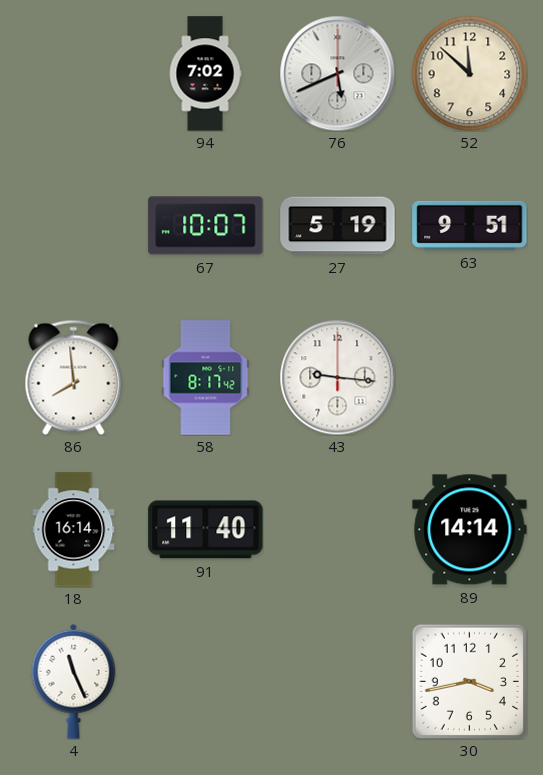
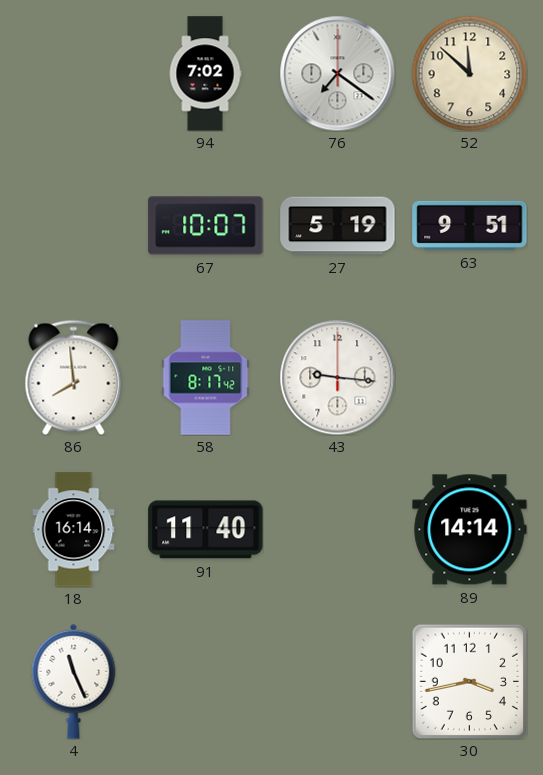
76: 5:41 -> 7:21 (337, 73)
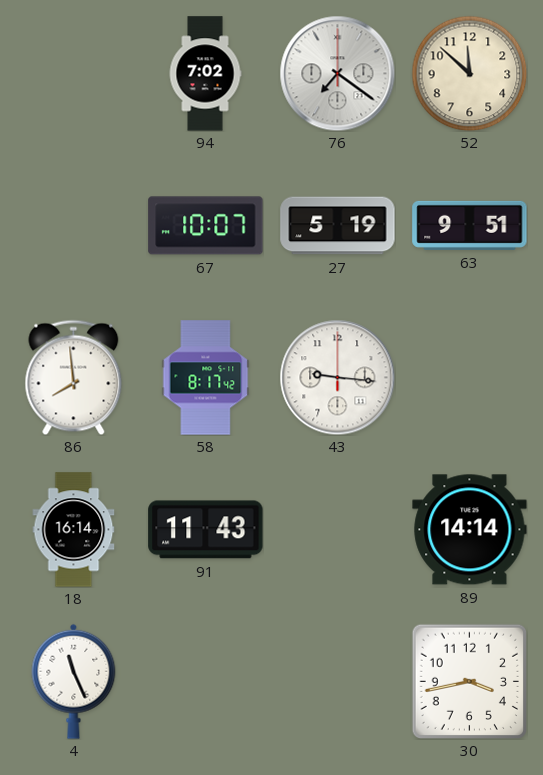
91: 11:40 -> 11:43 (206, 530)
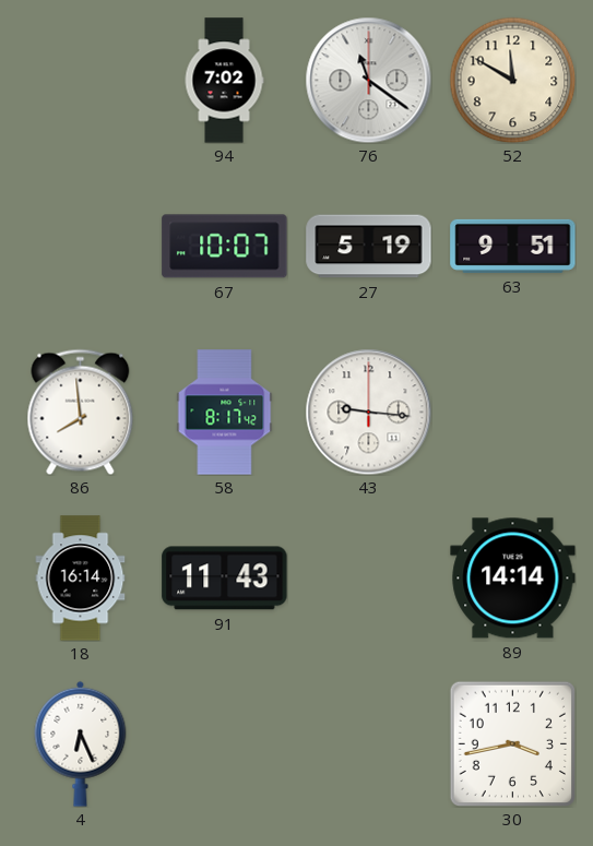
76: 7:21 -> 11:21 (368, 80)
52: 11:52 -> 11:50 (512, 80)
4: 11:26 -> 6:26 (81, 743)
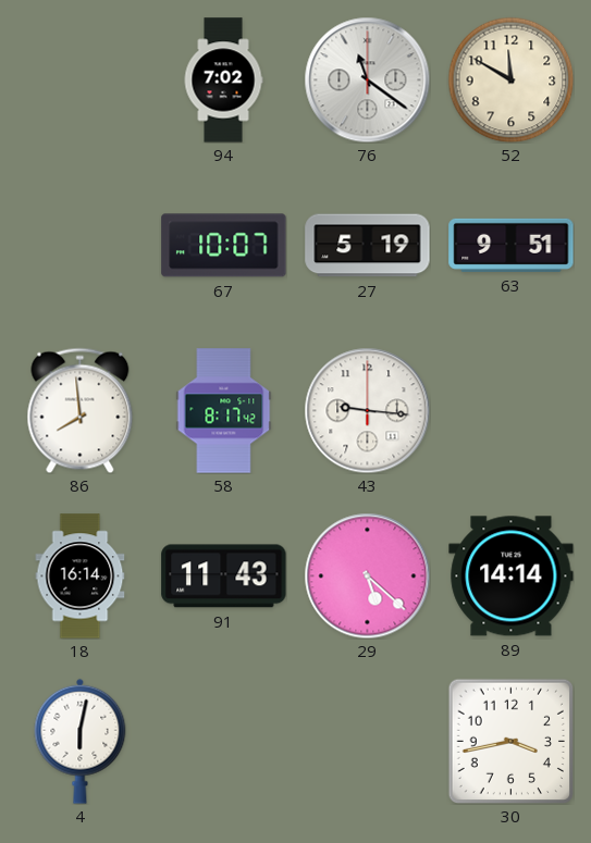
29: none -> 5:22 (367, 575)
4: 6:26 -> 6:02 (81, 741)
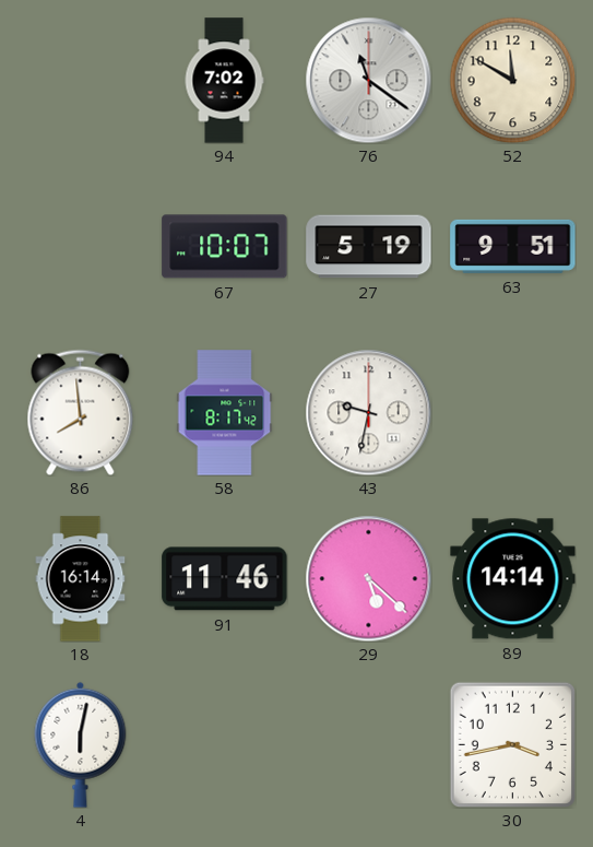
43: 9:16 -> 9:32 (368, 412)
91: 11:43 -> 11:46 (225, 579)
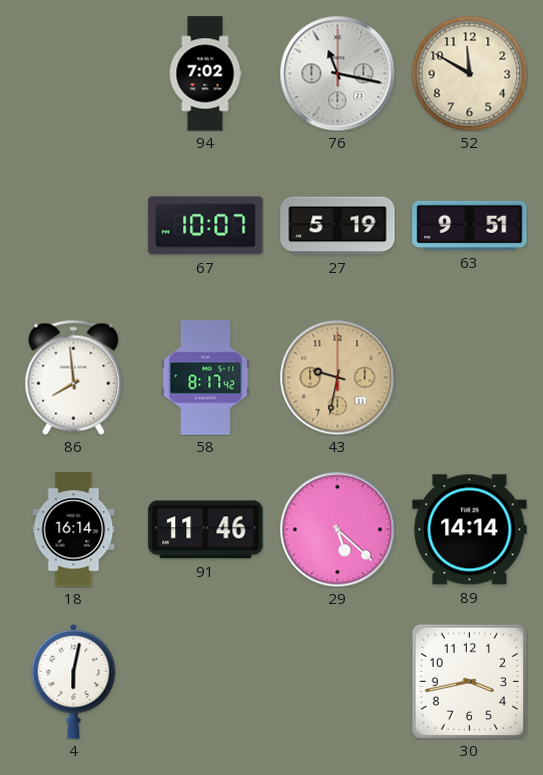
76: 11:21 -> 11:17 (337, 73)
43 dial: white -> champagne (337, 377)
